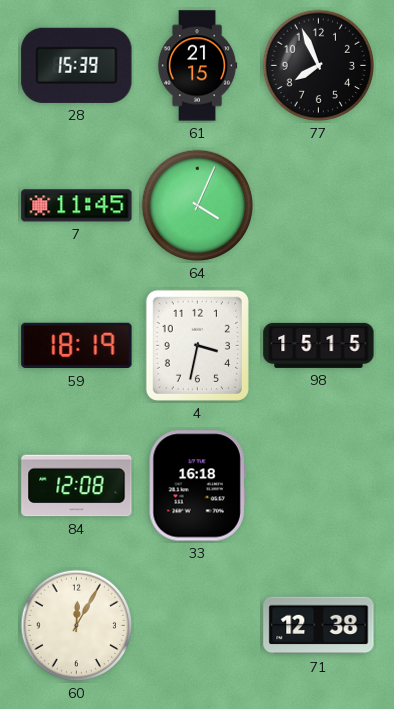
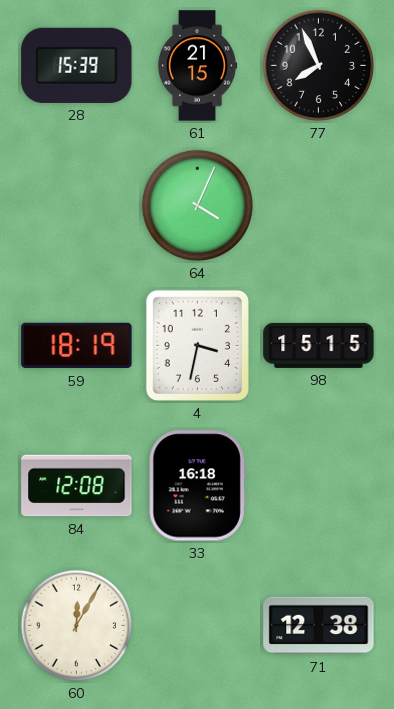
7: 11:45 -> none (77, 206)
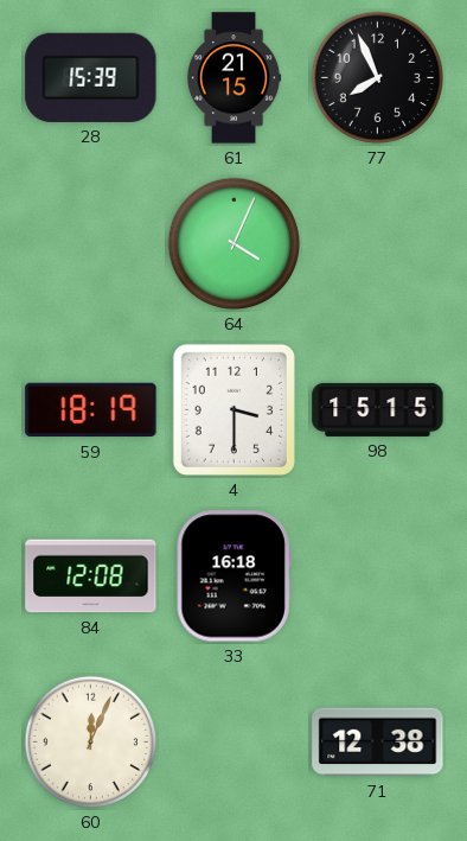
4: 3:32 -> 3:30 (233, 409)
60: 12:05 -> 12:04 (91, 743)
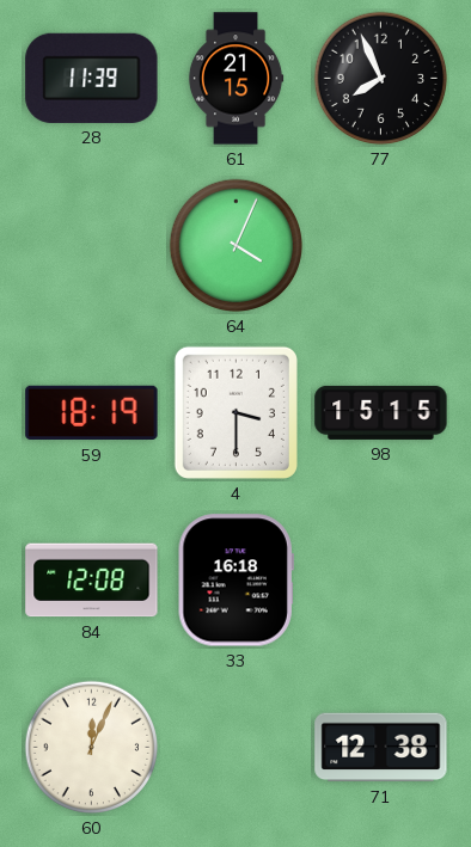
28: 15:39 -> 11:39 (92, 78)
